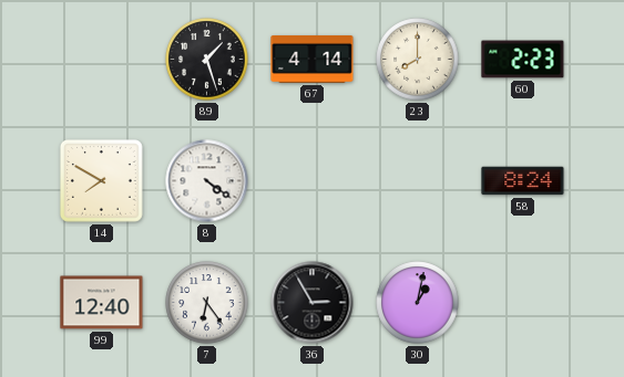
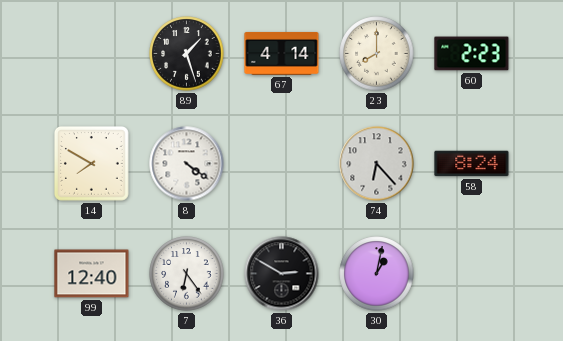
74: none -> 6:23 (377, 164)
36: 2:55 -> 2:50 (282, 274)
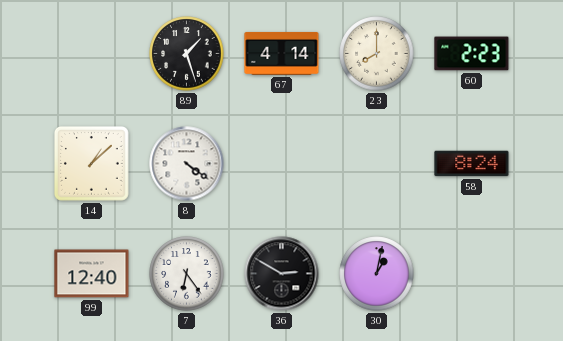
14: 7:50 -> 1:08 (91, 163)
74: 6:23 -> none (377, 164)
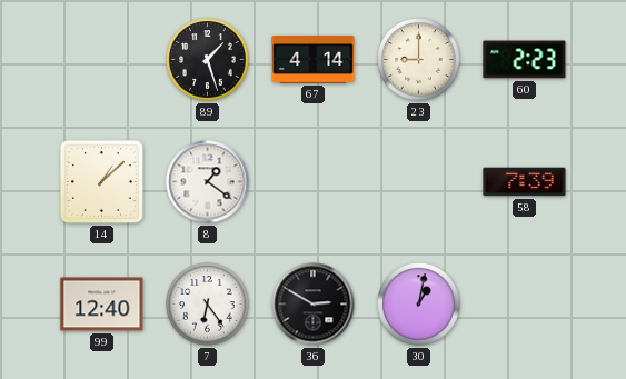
23: 8:00 -> 9:00 (419, 60)
8: 4:21 -> 1:21 (208, 182)
58: 8:24 -> 7:39 (525, 182)
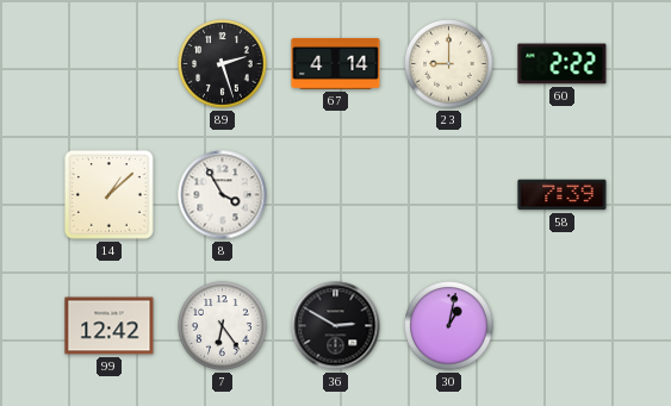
89: 1:27 -> 2:27 (223, 64)
60: 2:23 -> 2:22 (563, 64)
8: 1:21 -> 3:55 (223, 195)
99: 12:40 -> 12:42 (110, 326)
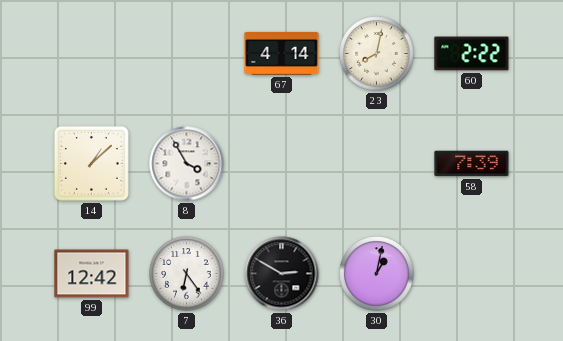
89: 2:27 -> none (223, 64)
23: 9:00 -> 8:02 (377, 54)
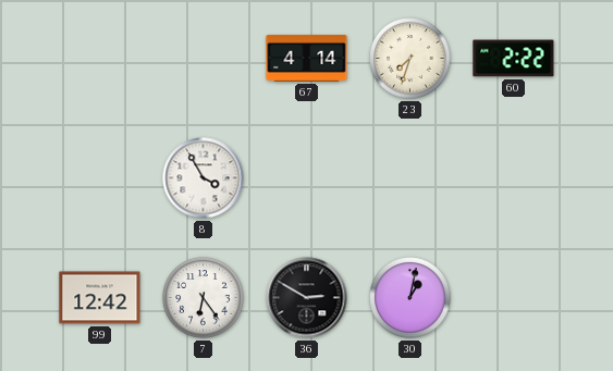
23: 8:02 -> 7:33 (410, 59)
14: 1:08 -> none (91, 163)
58: 7:39 -> none (472, 164)
